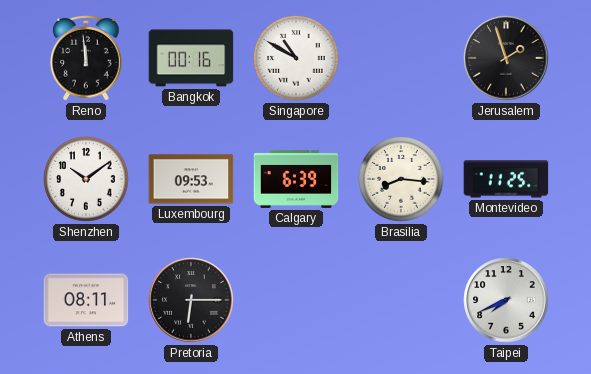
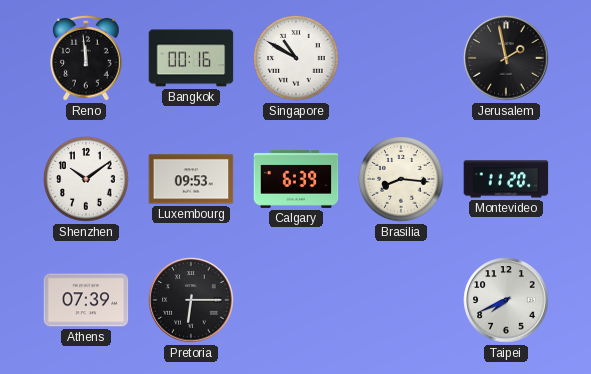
Jerusalem: 1:57 -> 1:58 (506, 58)
Montevideo: 11:25 -> 11:20 (506, 179)
Athens: 08:11 -> 07:39 (86, 300)
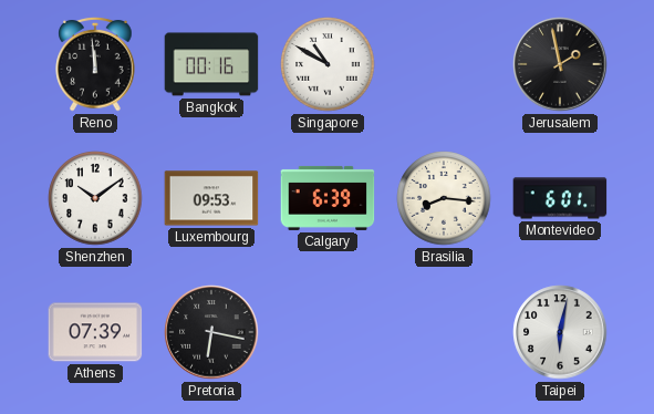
Montevideo: 11:20 -> 6:01 (560, 198)
Pretoria: 6:15 -> 6:17 (211, 332)
Taipei: 7:41 -> 6:02 (560, 332)
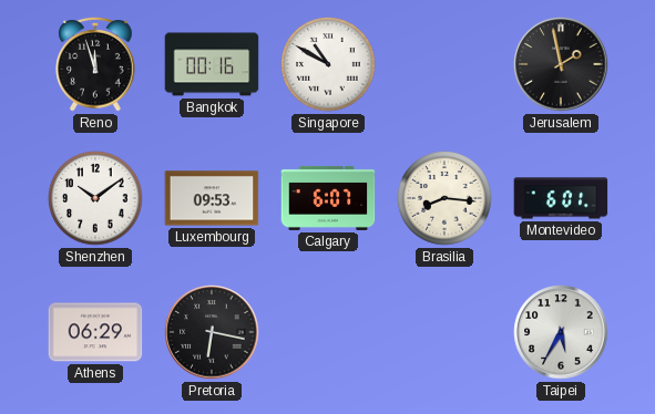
Reno: 11:59 -> 11:57 (95, 64)
Calgary: 6:39 -> 6:07 (328, 198)
Athens: 07:39 -> 06:29 (95, 332)
Taipei: 6:02 -> 5:35 (561, 332)
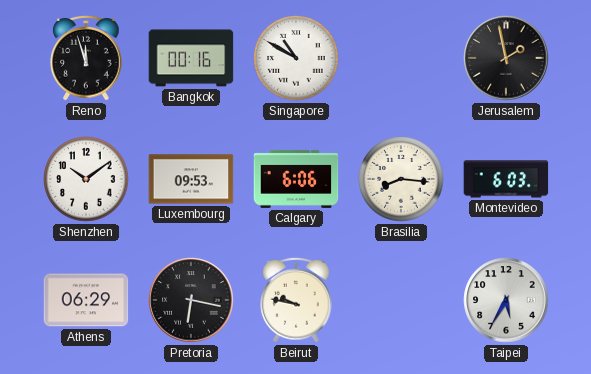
Calgary: 6:07 -> 6:06 (296, 179)
Montevideo: 6:01 -> 6:03 (506, 179)
Beirut: none -> 9:47 (296, 300)
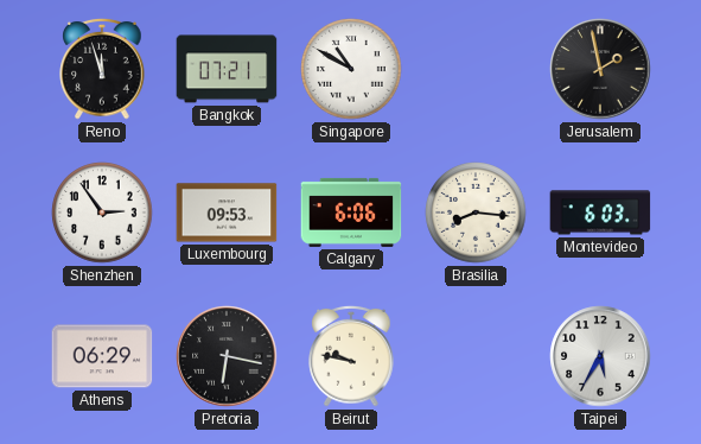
Bangkok: 00:16 -> 07:21 (227, 69)
Shenzhen: 10:09 -> 2:54 (102, 213)
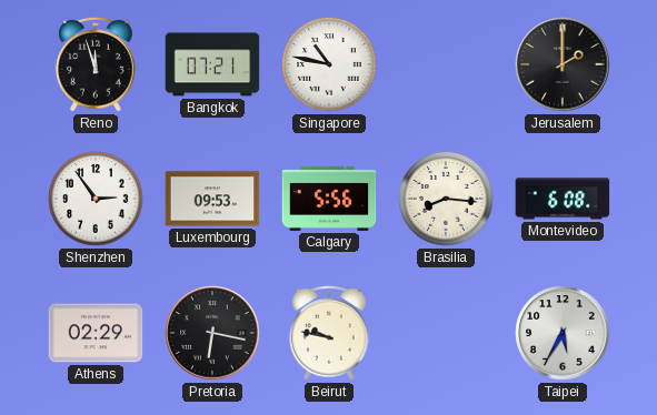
Singapore: 10:50 -> 10:47 (329, 64)
Jerusalem: 1:58 -> 2:00 (563, 64)
Calgary: 6:06 -> 5:56 (329, 199)
Montevideo: 6:03 -> 6:08 (563, 199)
Athens: 06:29 -> 02:29 (96, 333)
